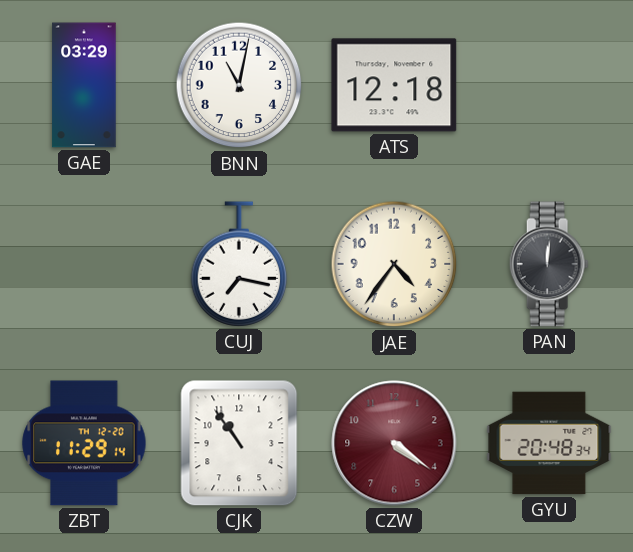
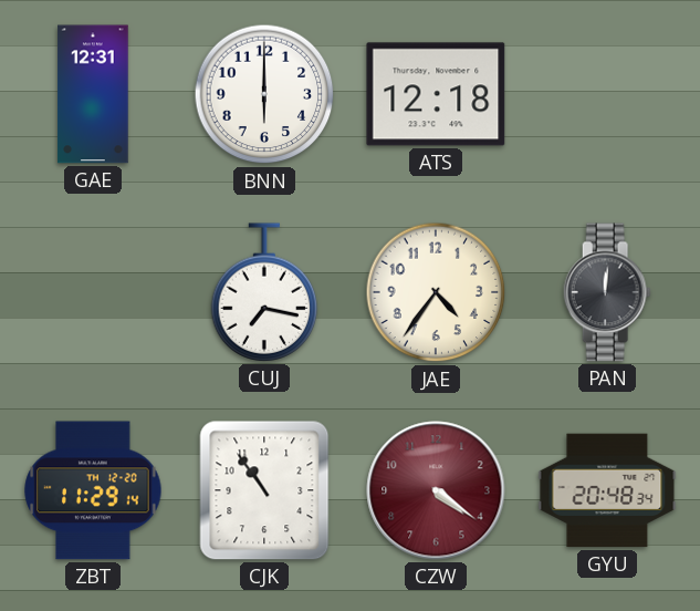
GAE: 03:29 -> 12:31 (93, 94)
BNN: 11:02 -> 6:00 (264, 94)
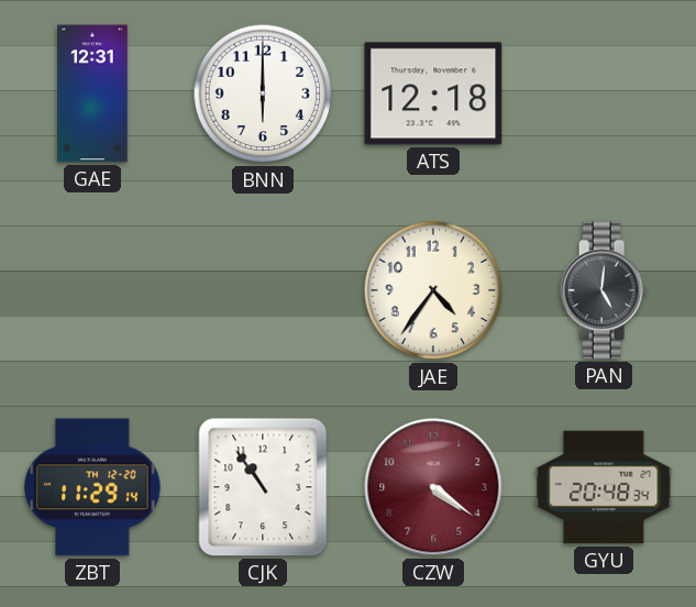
CUJ: 7:17 -> none (264, 292)
PAN: 12:01 -> 5:01 (604, 290)
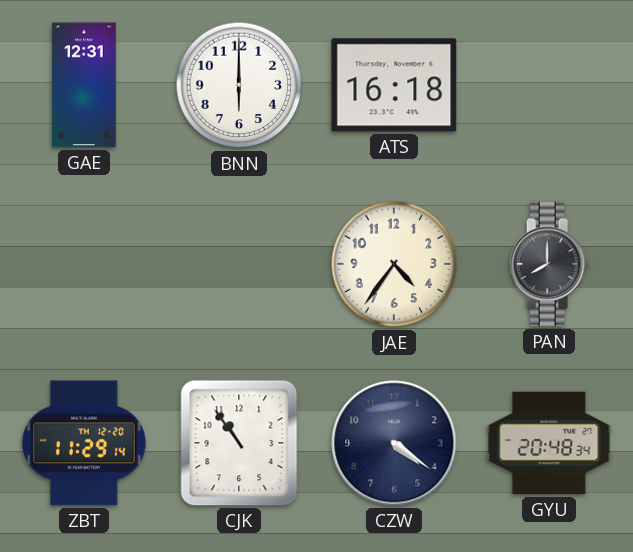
ATS: 12:18 -> 16:18 (394, 85)
PAN: 5:01 -> 8:00 (549, 264)
CZW dial: burgundy -> navy (394, 443)
